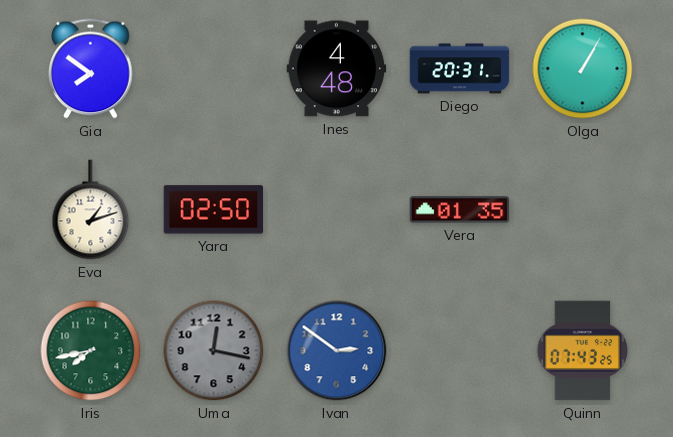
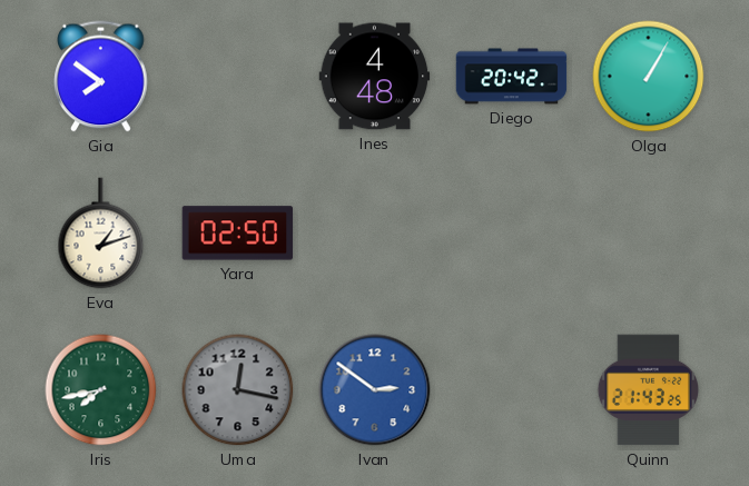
Diego: 20:31 -> 20:42 (512, 77)
Vera: 01:35 -> none (460, 210)
Quinn: 07:43 -> 21:43 (648, 390)
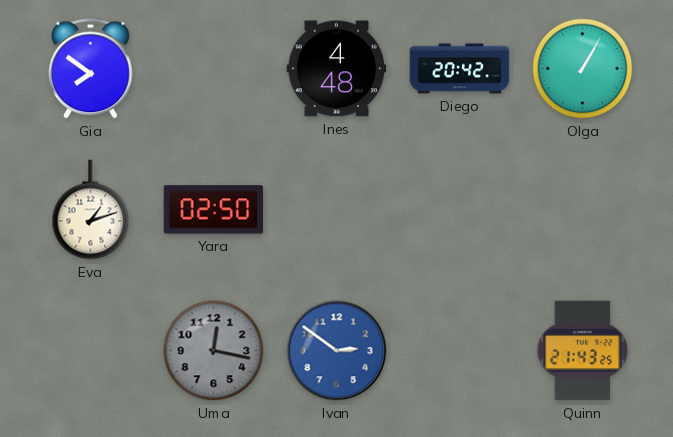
Iris: 7:43 -> none (101, 390)
